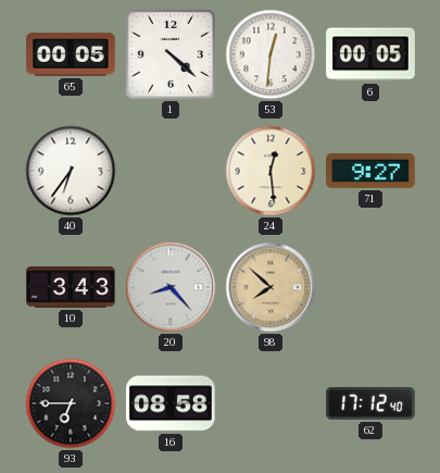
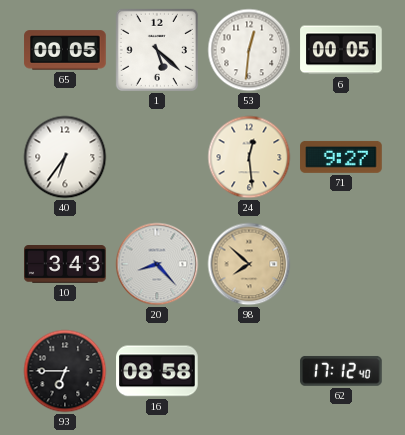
1: 4:22 -> 5:22 (157, 50)
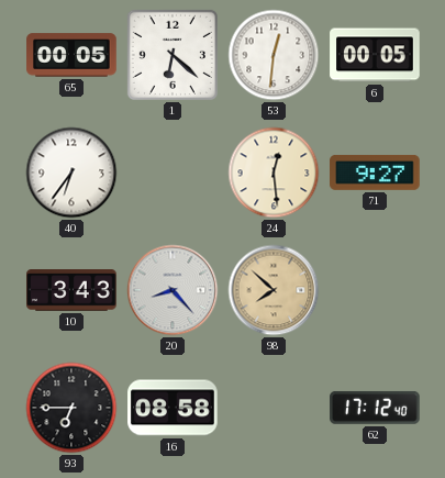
1: 5:22 -> 6:22 (173, 55)
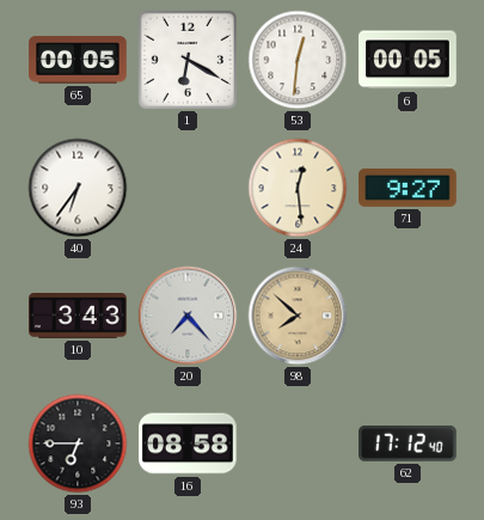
1: 6:22 -> 6:20 (188, 60)
20: 8:23 -> 7:23 (188, 316)
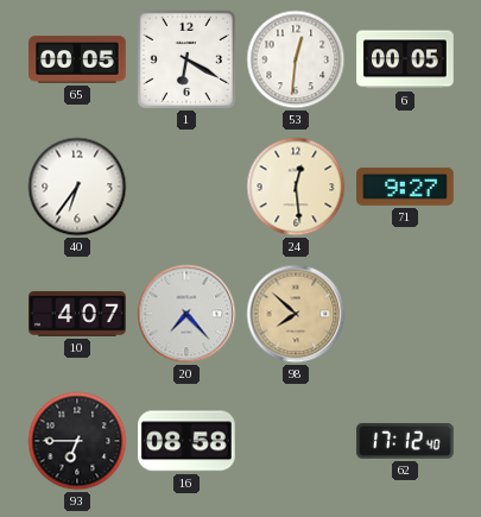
10: 3:43 -> 4:07 (77, 315)
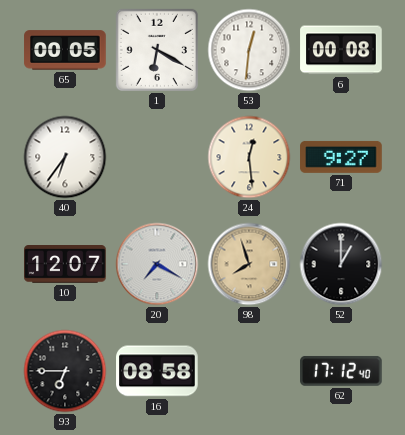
6: 00:05 -> 00:08 (341, 50)
10: 4:07 -> 12:07 (65, 265)
20: 7:23 -> 7:20 (157, 264)
98: 7:52 -> 7:57 (249, 264)
52: none -> 1:00 (341, 264)
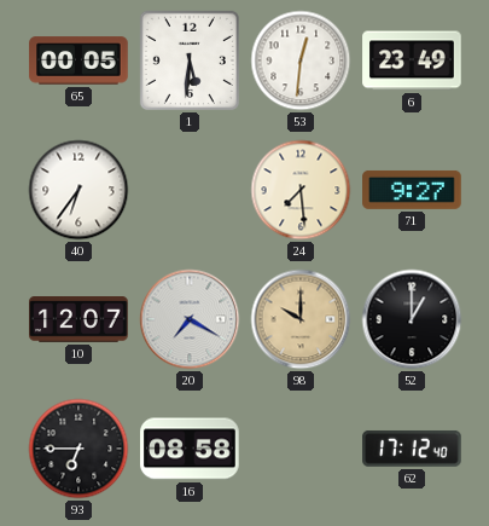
1: 6:20 -> 5:31 (190, 60)
6: 00:08 -> 23:49 (412, 60)
24: 12:29 -> 7:29 (301, 190)
98: 7:57 -> 10:00 (301, 319)
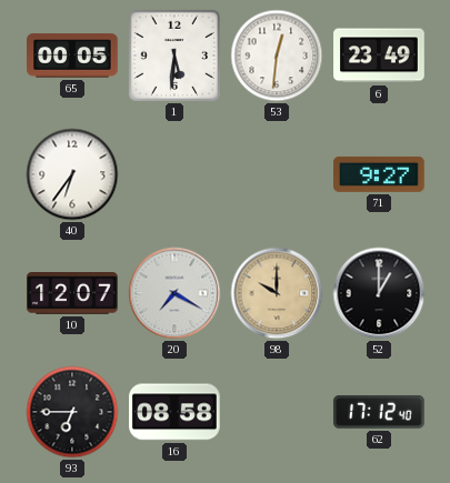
24: 7:29 -> none (301, 190)
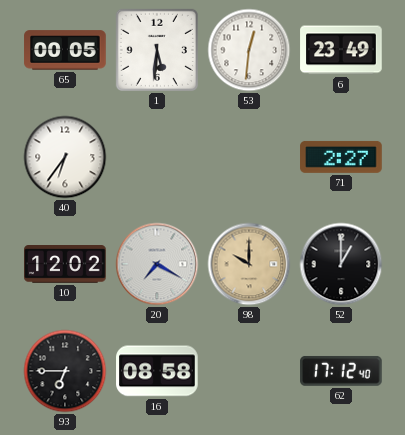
71: 9:27 -> 2:27 (341, 157)
10: 12:07 -> 12:02 (65, 265)
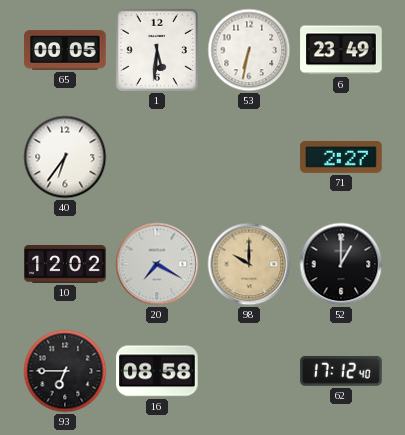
53: 12:31 -> 6:32 (249, 50)
